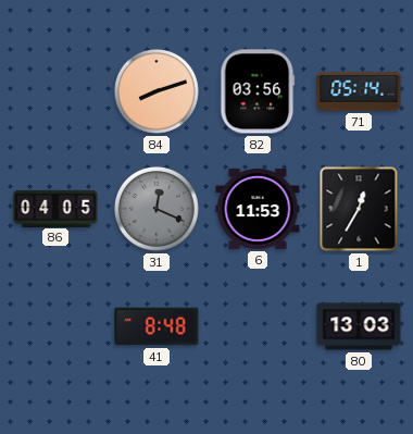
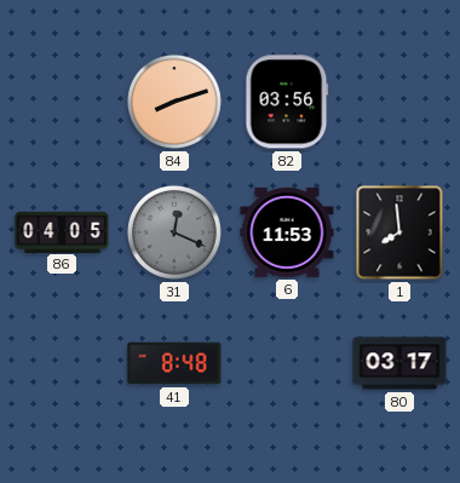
71: 05:14 -> none (359, 91)
1: 12:35 -> 7:59 (399, 232)
80: 13:03 -> 03:17 (399, 363)
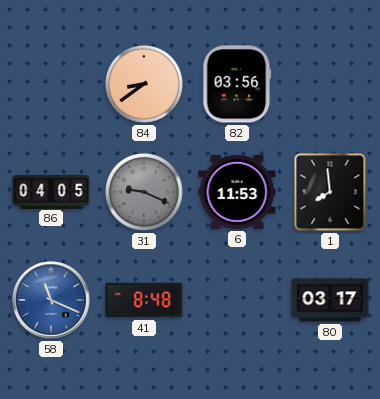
84: 8:12 -> 8:39 (144, 84)
31: 12:19 -> 9:19 (144, 192)
58: none -> 11:19 (51, 300)
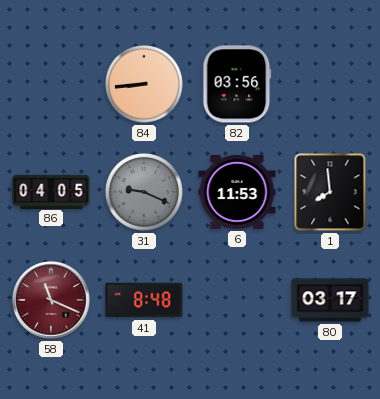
84: 8:39 -> 8:44 (144, 84)
58 dial: blue -> burgundy (51, 300)
